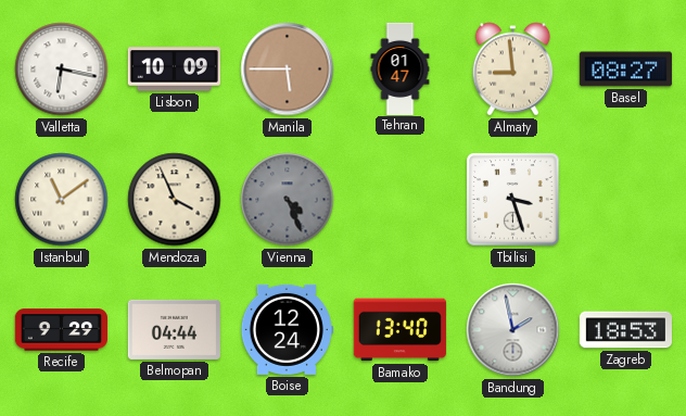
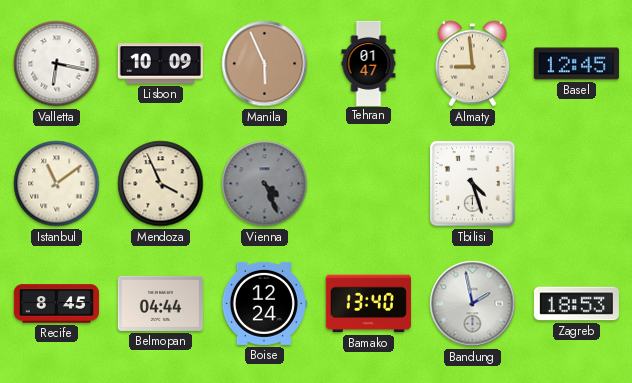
Manila: 5:45 -> 5:56 (265, 64)
Basel: 08:27 -> 12:45 (576, 64)
Tbilisi: 3:27 -> 4:27 (473, 184)
Recife: 9:29 -> 8:45 (56, 304)
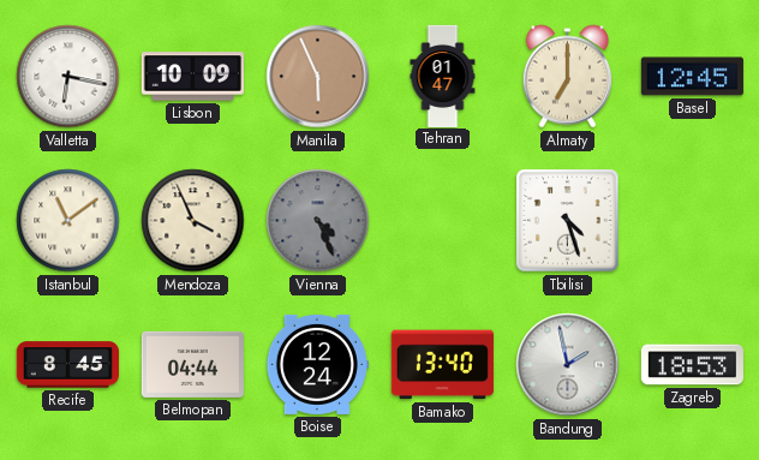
Almaty: 8:59 -> 7:00 (568, 77)
